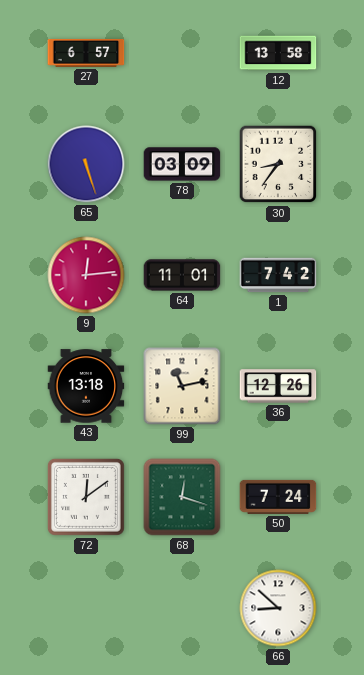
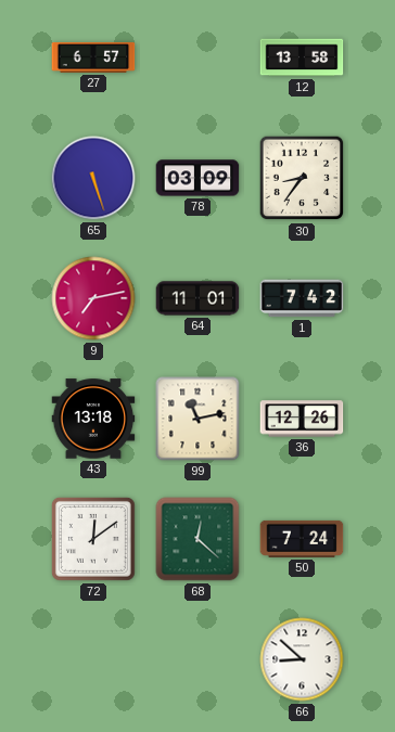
9: 12:14 -> 7:13 (93, 298)
68: 12:18 -> 12:22 (197, 539)
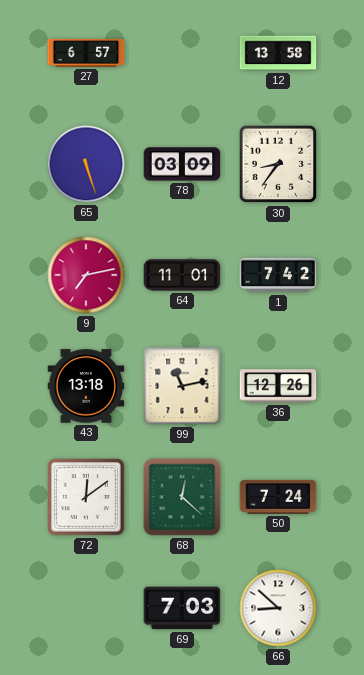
69: none -> 7:03 (182, 608)
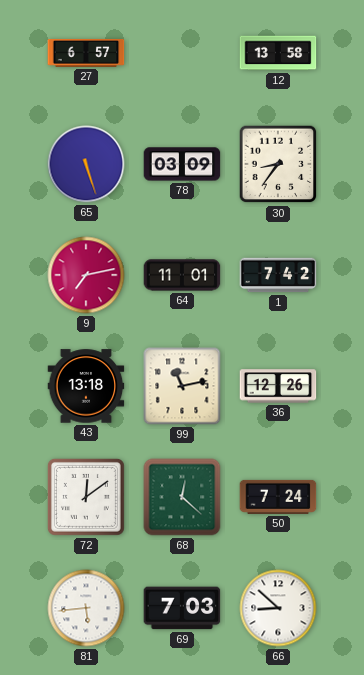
81: none -> 5:44 (86, 608)
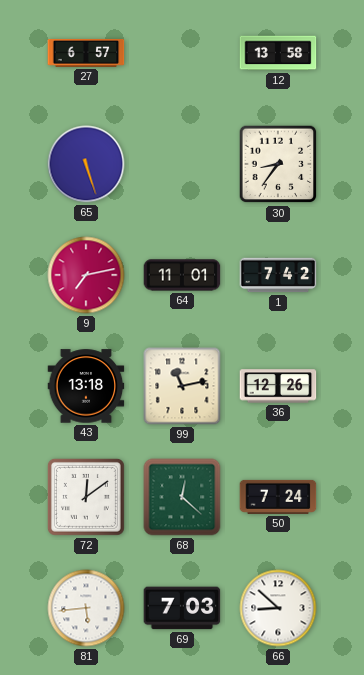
78: 03:09 -> none (182, 164)
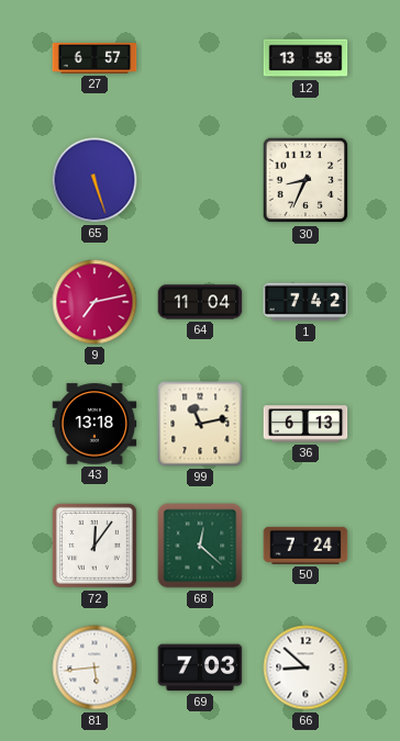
30: 8:36 -> 8:34 (305, 180)
64: 11:01 -> 11:04 (200, 302)
36: 12:26 -> 6:13 (305, 424)
72: 12:09 -> 12:06 (95, 546)
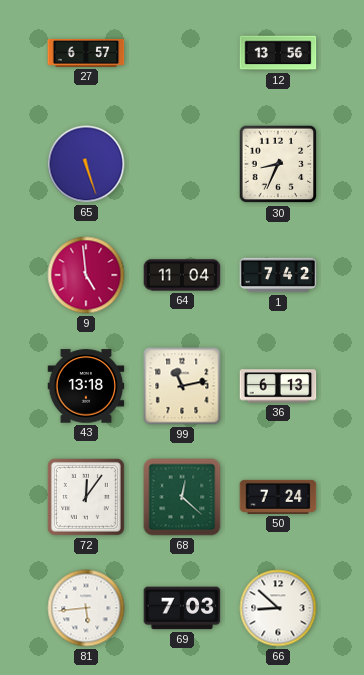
12: 13:58 -> 13:56 (278, 53)
9: 7:13 -> 4:59 (86, 275)
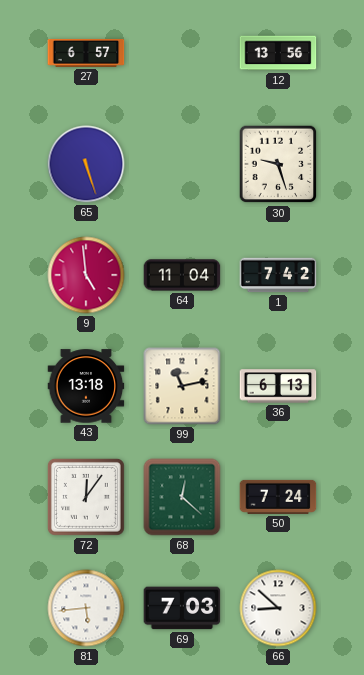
30: 8:34 -> 9:27 (278, 164)
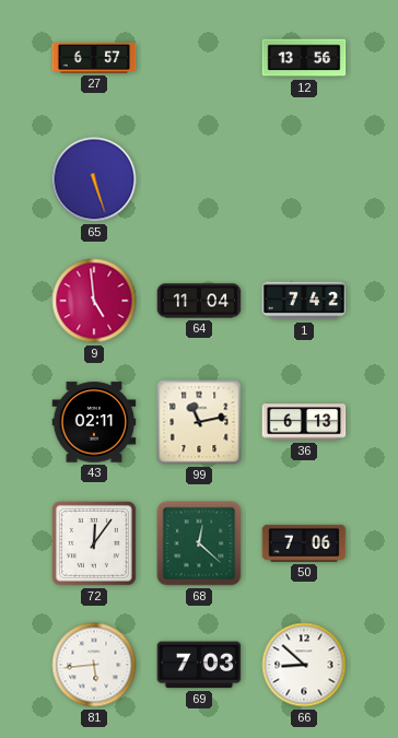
30: 9:27 -> none (278, 164)
43: 13:18 -> 02:11 (94, 422)
50: 7:24 -> 7:06 (304, 543)
